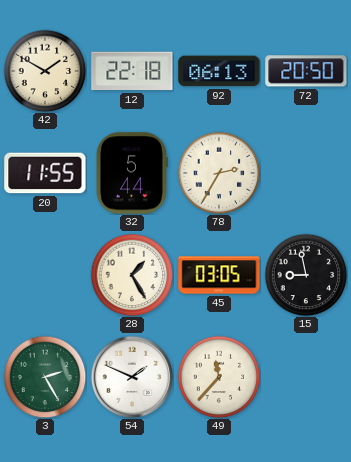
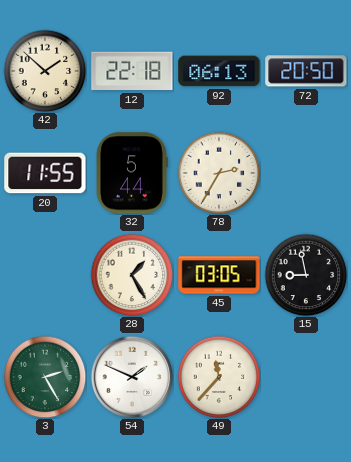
42: 1:50 -> 1:52 (45, 71)
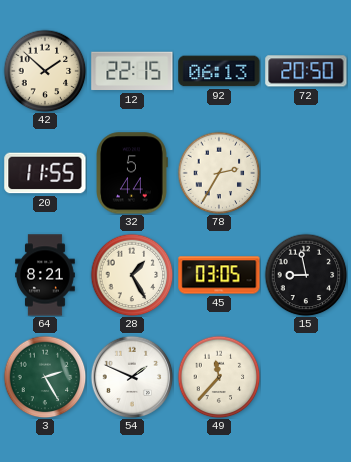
12: 22:18 -> 22:15 (132, 71)
64: none -> 8:21 (45, 275)
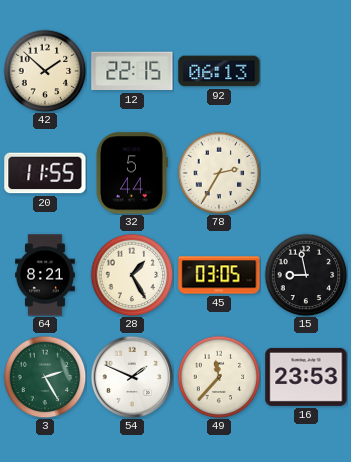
72: 20:50 -> none (306, 71)
16: none -> 23:53 (306, 377)
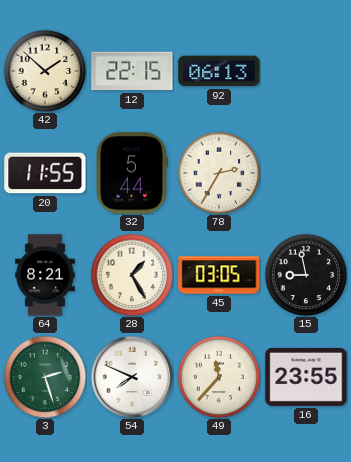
3: 2:25 -> 2:27 (45, 377)
54: 1:49 -> 7:49 (132, 377)
16: 23:53 -> 23:55 (306, 377)
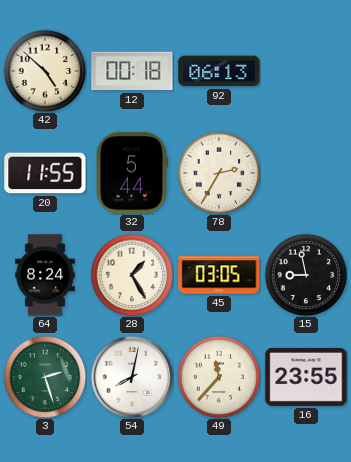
42: 1:52 -> 4:52 (45, 71)
12: 22:15 -> 00:18 (132, 71)
64: 8:21 -> 8:24 (45, 275)
54: 7:49 -> 8:02 (132, 377)
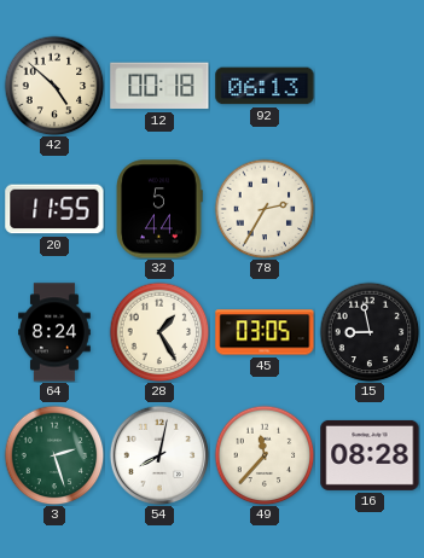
16: 23:55 -> 08:28 (370, 455)
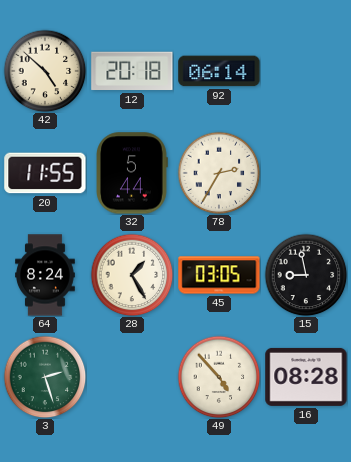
12: 00:18 -> 20:18 (132, 71)
92: 06:13 -> 06:14 (219, 71)
54: 8:02 -> none (159, 455)
49: 11:37 -> 4:53 (219, 377)
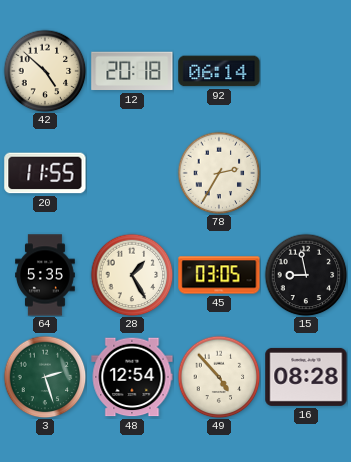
32: 5:44 -> none (132, 173)
64: 8:24 -> 5:35 (45, 275)
48: none -> 12:54 (132, 377)
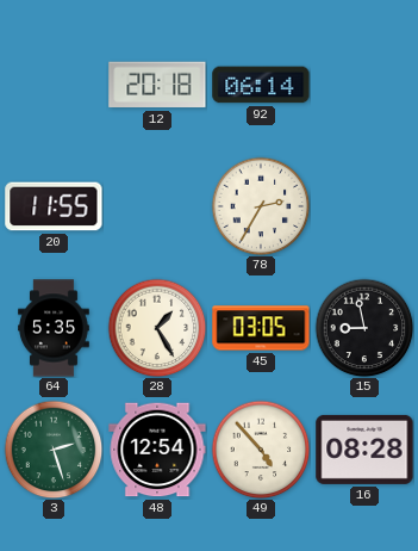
42: 4:52 -> none (45, 71)
